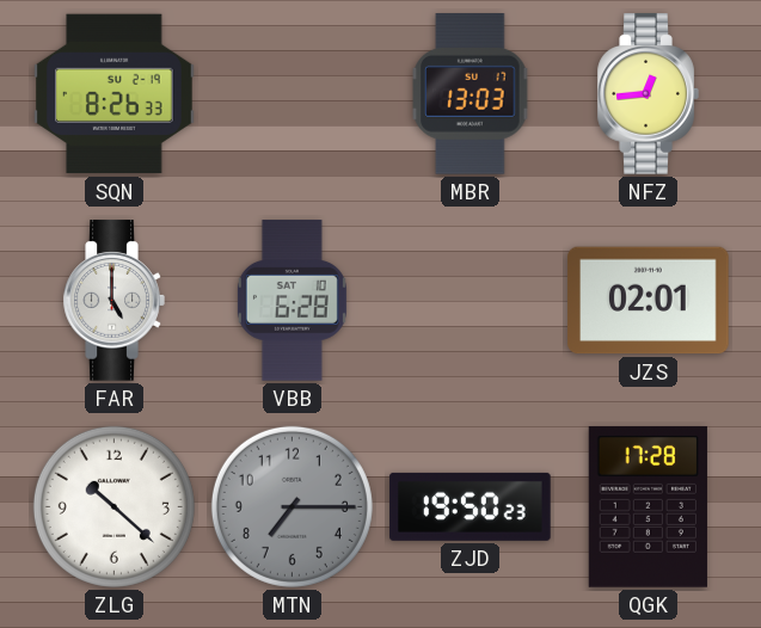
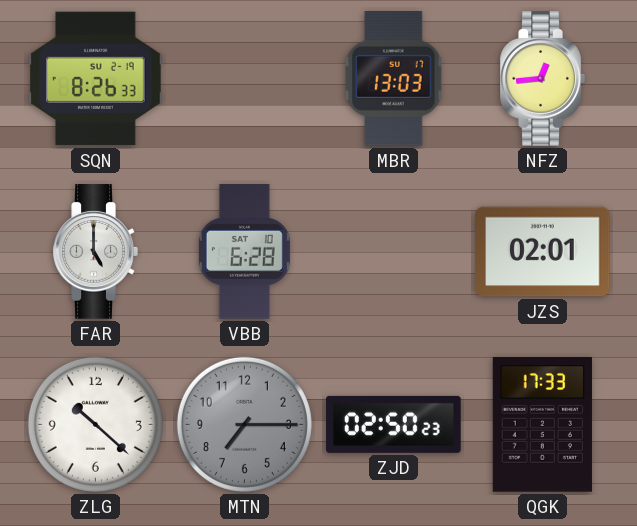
ZJD: 19:50 -> 02:50 (394, 424)
QGK: 17:28 -> 17:33 (542, 425)
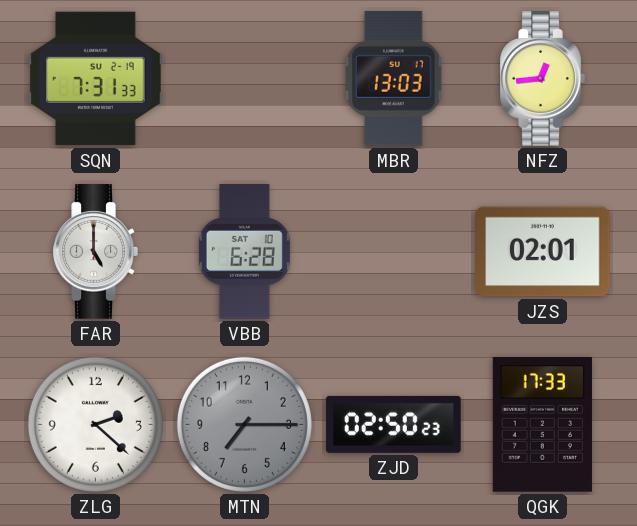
SQN: 8:26 -> 7:31 (96, 79)
ZLG: 10:22 -> 2:22 (95, 424)
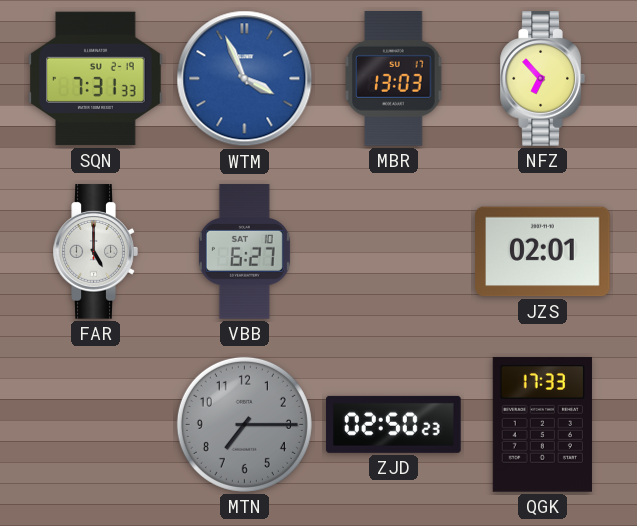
WTM: none -> 3:56 (245, 79)
NFZ: 12:44 -> 6:53 (542, 79)
VBB: 6:28 -> 6:27 (244, 252)
ZLG: 2:22 -> none (95, 424)
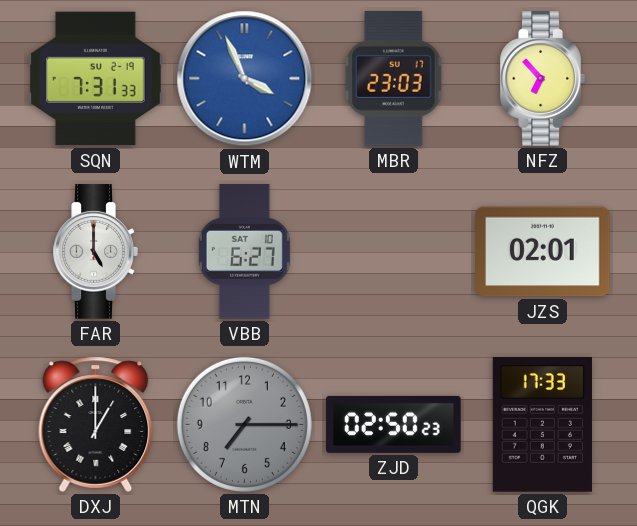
MBR: 13:03 -> 23:03 (394, 79)
DXJ: none -> 1:00 (96, 424)
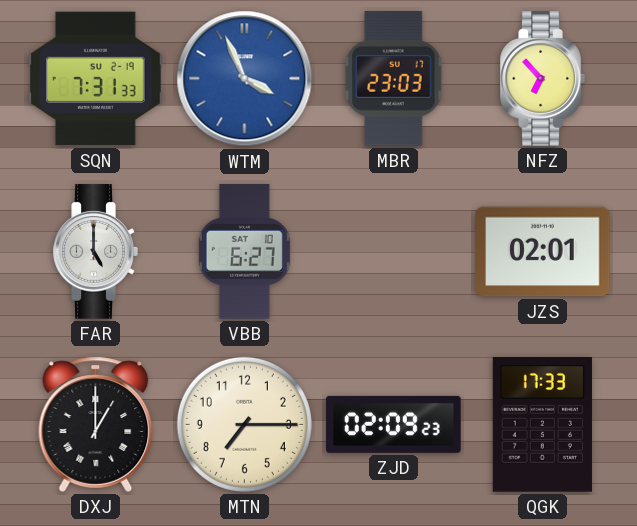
MTN dial: grey -> cream (244, 424)
ZJD: 02:50 -> 02:09 (394, 424)
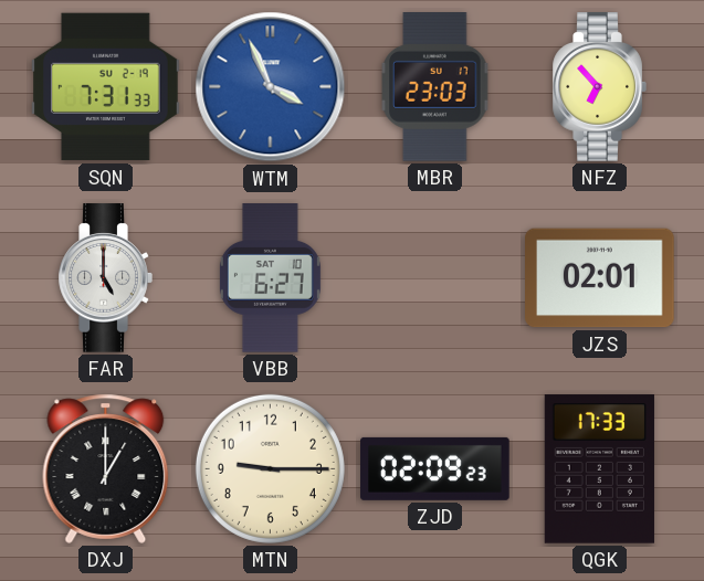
MTN: 7:15 -> 9:15 (270, 468)
